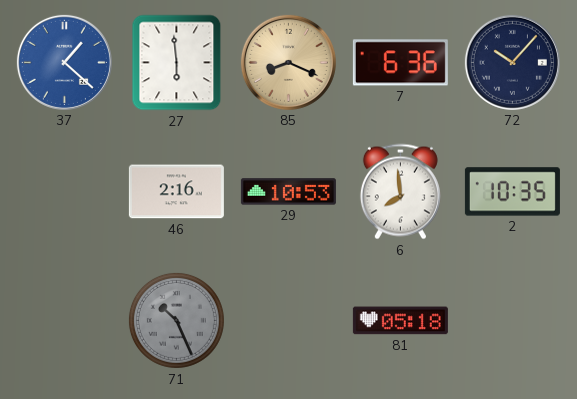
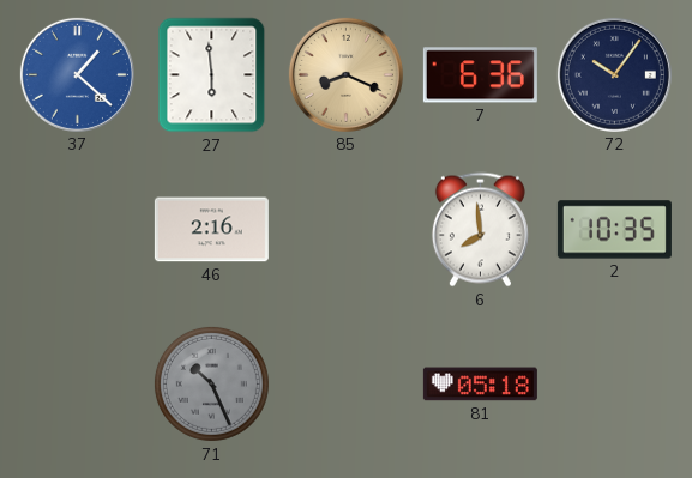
72: 10:07 -> 10:06 (614, 74)
29: 10:53 -> none (288, 192)
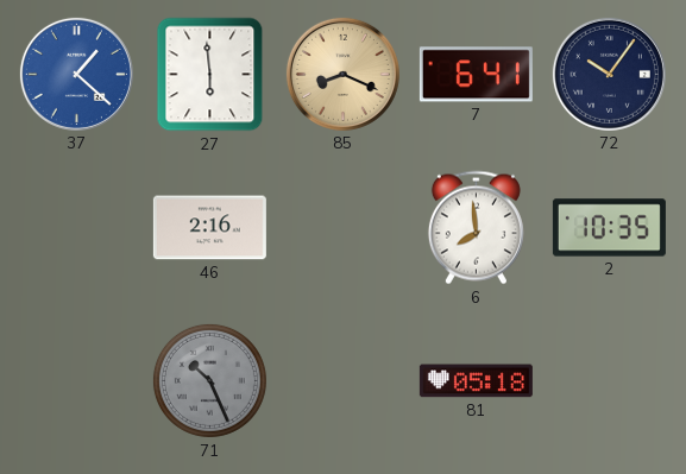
7: 6:36 -> 6:41 (476, 75)
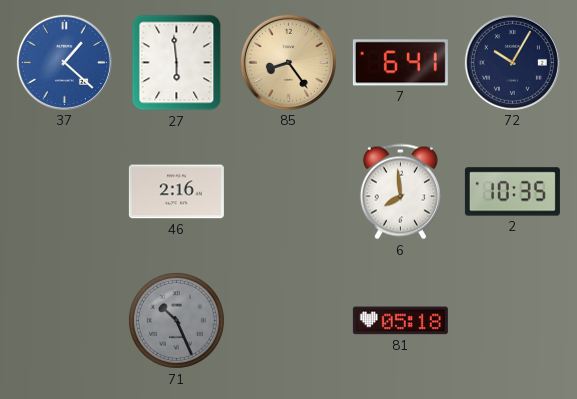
85: 8:19 -> 8:24 (288, 62)
72: 10:06 -> 10:05 (512, 62)
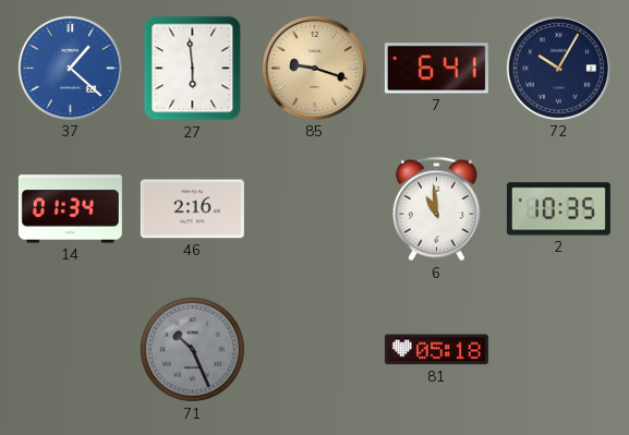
85: 8:24 -> 9:18 (314, 68)
14: none -> 01:34 (70, 209)
6: 7:59 -> 10:59 (436, 209)
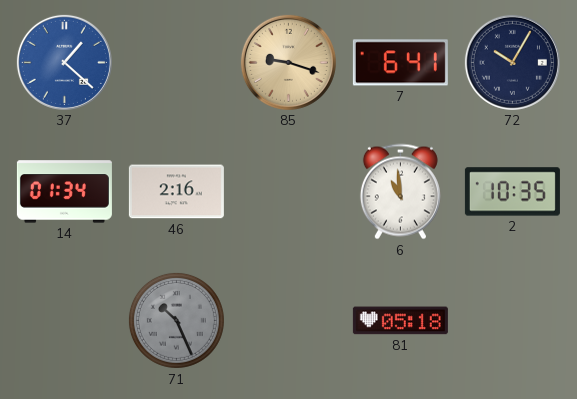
27: 5:59 -> none (193, 69)
